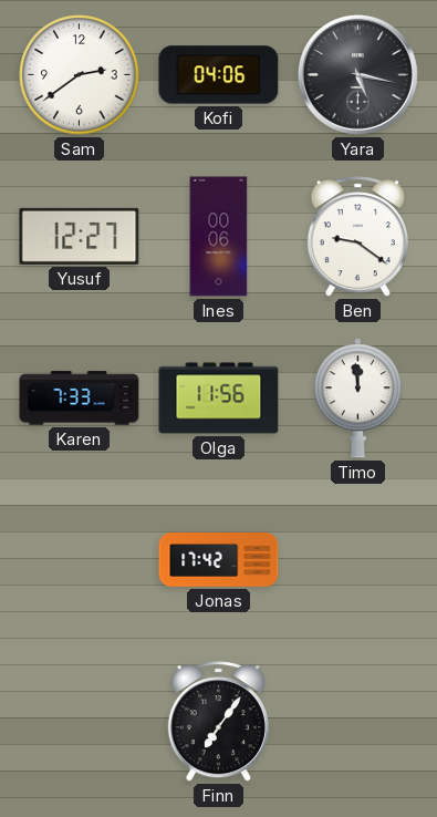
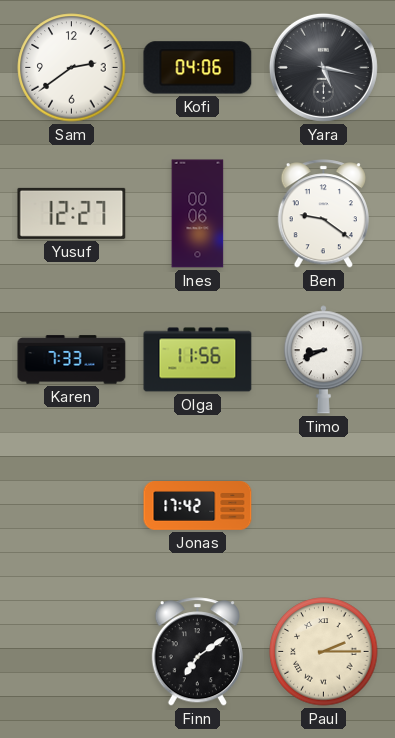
Timo: 11:59 -> 8:41 (323, 360)
Finn: 7:06 -> 7:09 (197, 652)
Paul: none -> 2:15 (324, 652)
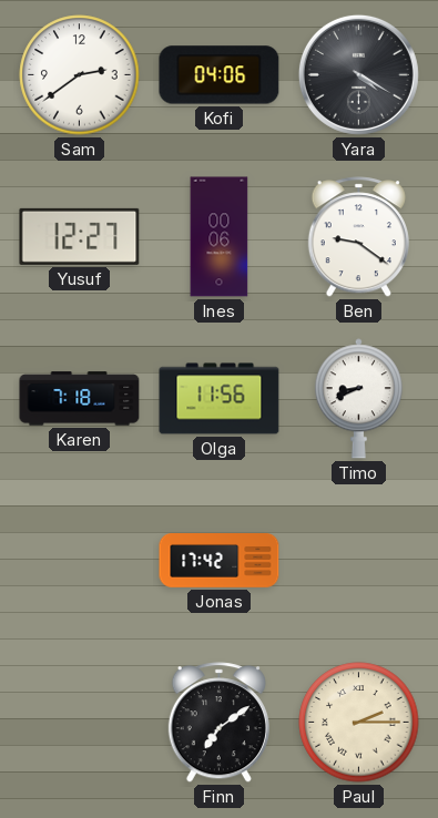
Yara: 5:17 -> 4:20 (358, 74)
Karen: 7:33 -> 7:18 (80, 399)
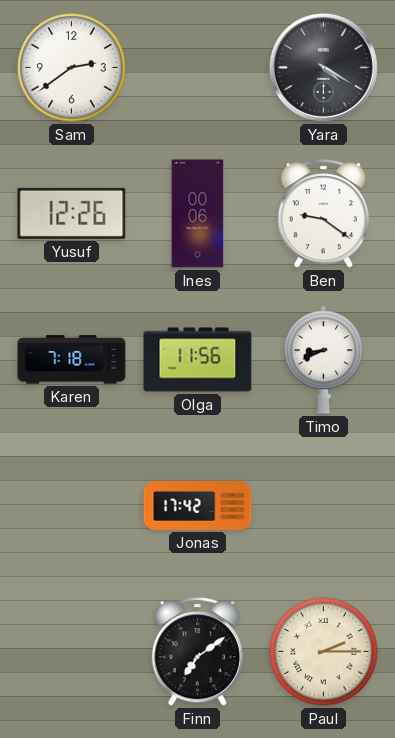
Kofi: 04:06 -> none (220, 75)
Yusuf: 12:27 -> 12:26 (72, 213)
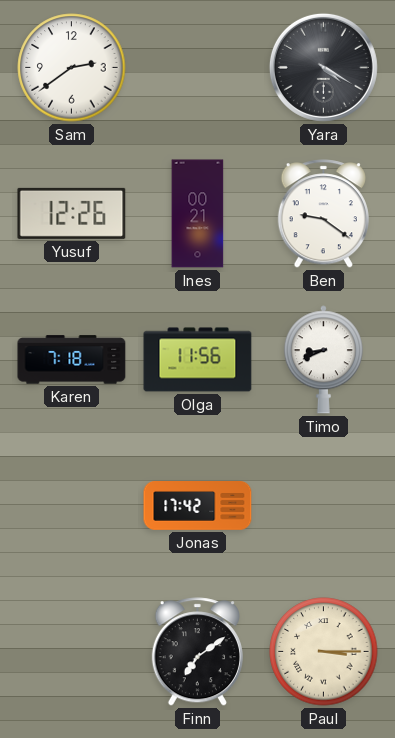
Ines: 00:06 -> 00:21 (198, 214)
Paul: 2:15 -> 3:15 (324, 652)
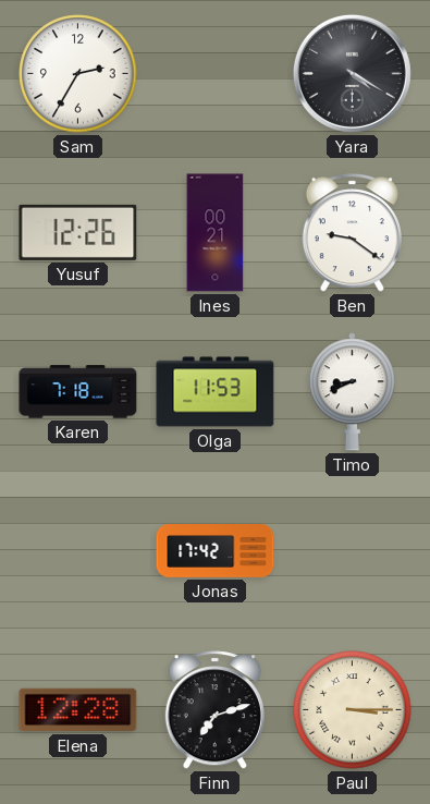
Sam: 2:39 -> 2:35 (78, 74)
Olga: 11:56 -> 11:53 (216, 392)
Elena: none -> 12:28 (78, 710)
Finn: 7:09 -> 7:12 (214, 710)
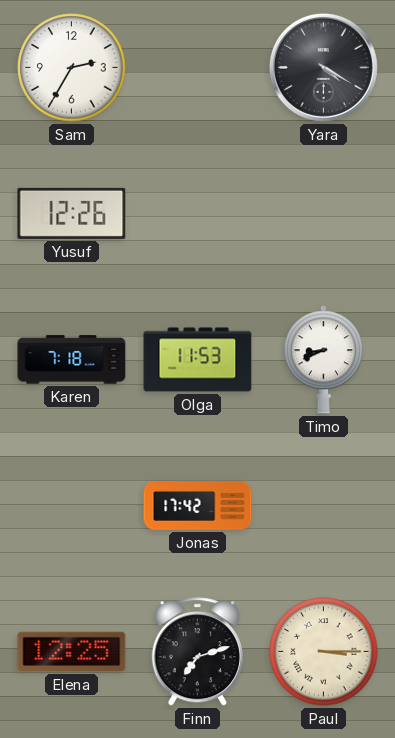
Ines: 00:21 -> none (216, 233)
Ben: 9:21 -> none (352, 233)
Elena: 12:28 -> 12:25 (72, 652)
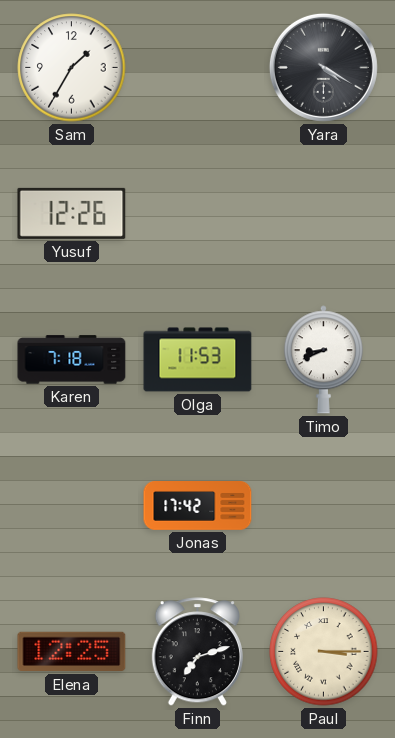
Sam: 2:35 -> 1:35 (72, 68)
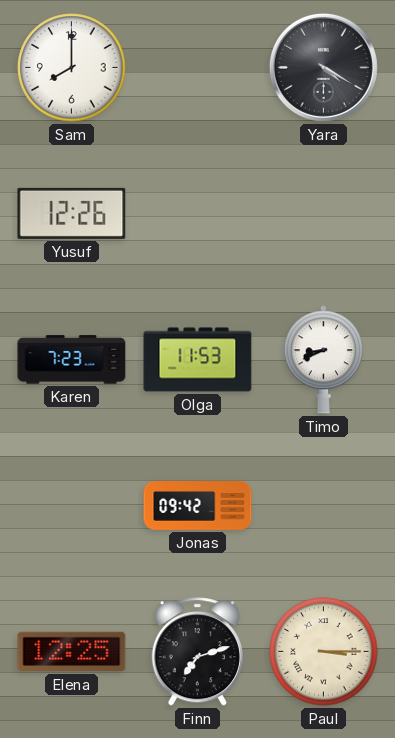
Sam: 1:35 -> 8:00 (72, 68)
Karen: 7:18 -> 7:23 (72, 360)
Jonas: 17:42 -> 09:42 (198, 506)
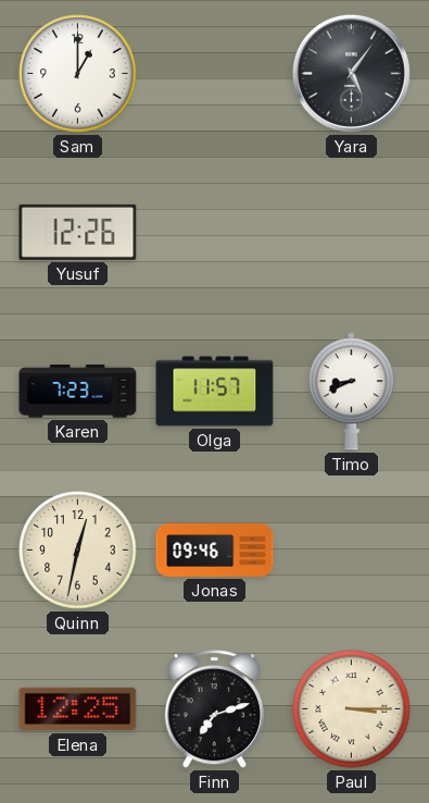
Sam: 8:00 -> 1:00 (78, 74)
Yara: 4:20 -> 5:06 (351, 73)
Olga: 11:53 -> 11:57 (215, 392)
Quinn: none -> 12:32 (78, 551)
Jonas: 09:42 -> 09:46 (215, 551)
